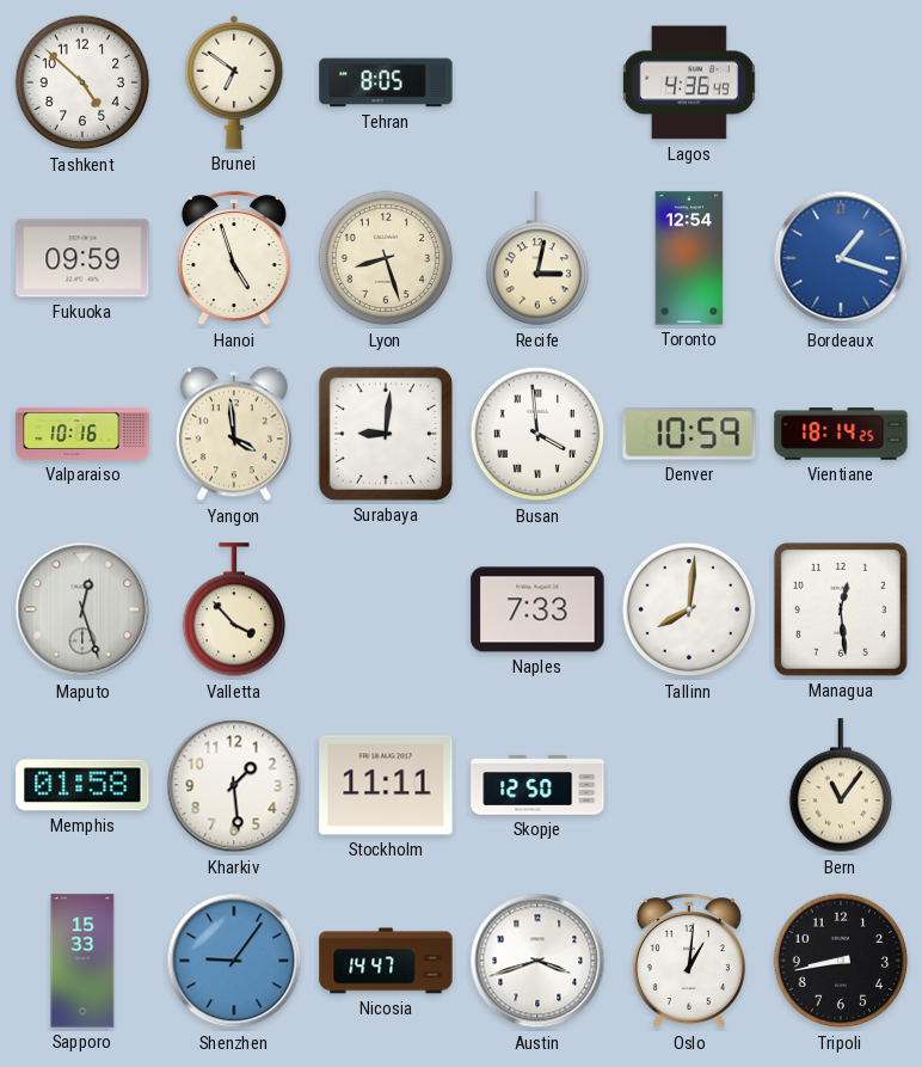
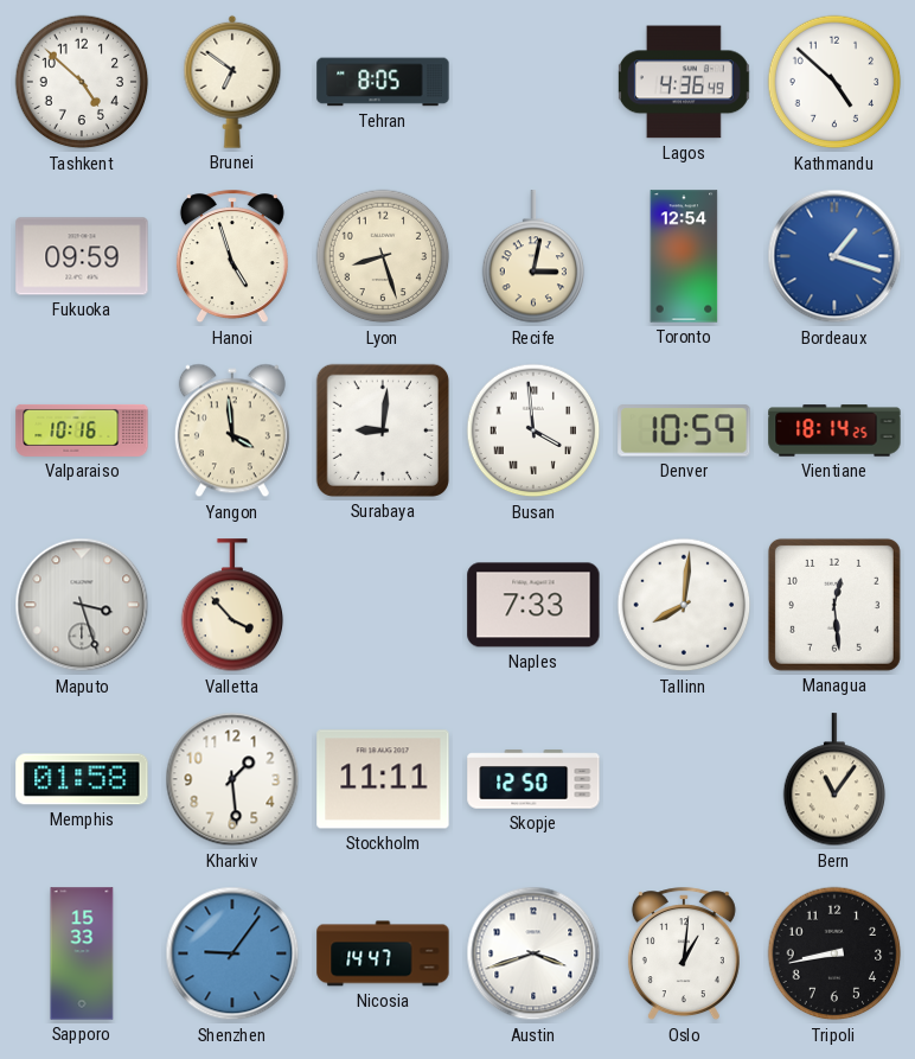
Kathmandu: none -> 4:52 (834, 82)
Maputo: 12:27 -> 3:27 (82, 605)
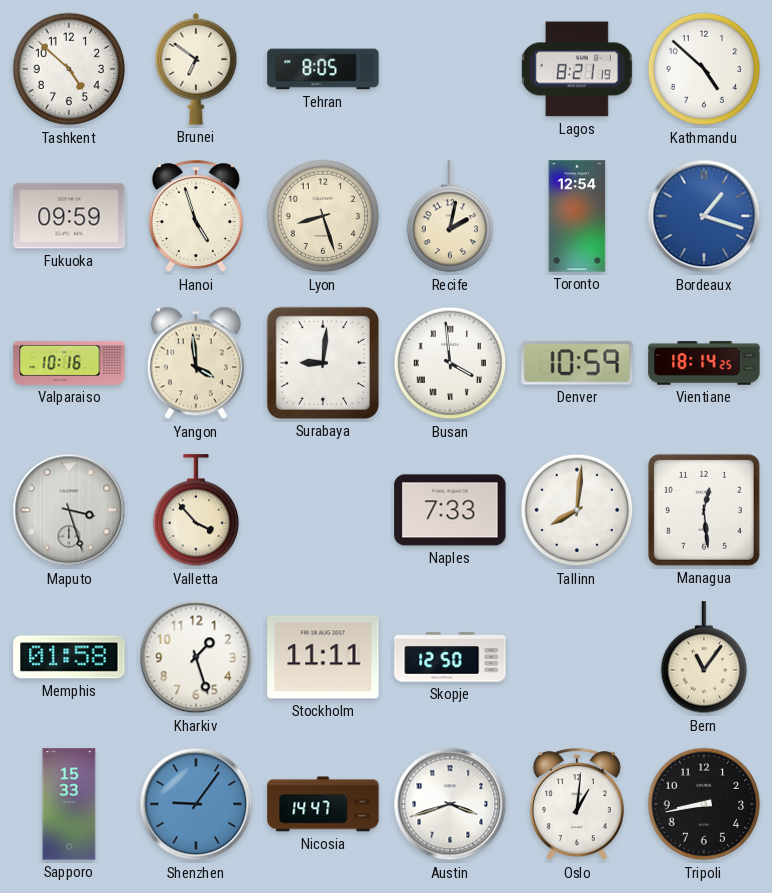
Lagos: 4:36 -> 8:21 (577, 69)
Recife: 3:02 -> 2:02 (450, 217)
Kharkiv: 1:29 -> 1:27 (196, 657)
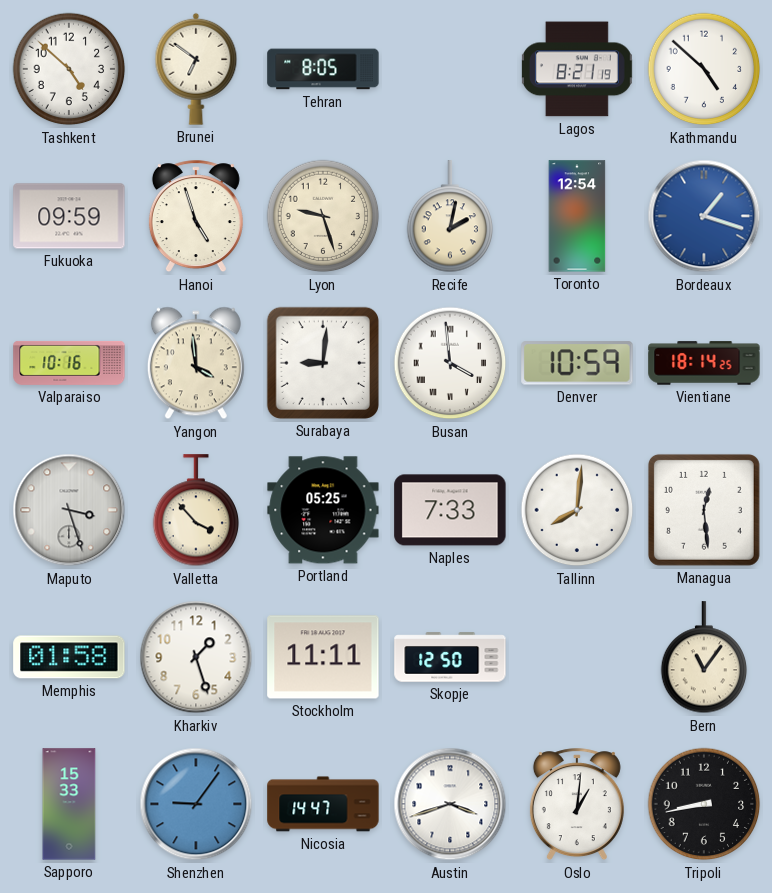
Lyon: 8:27 -> 9:27 (323, 216)
Portland: none -> 05:25 (323, 510)
